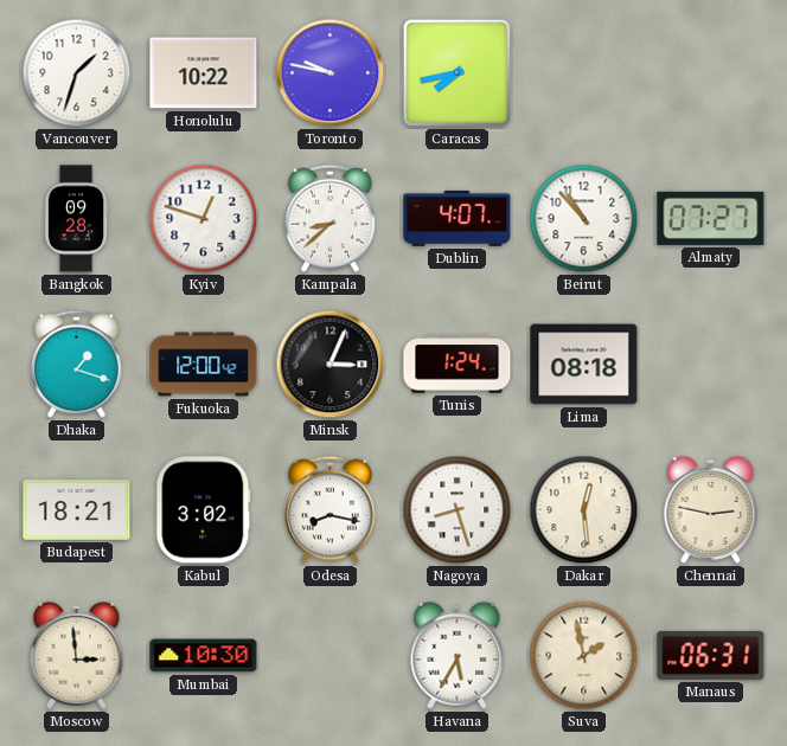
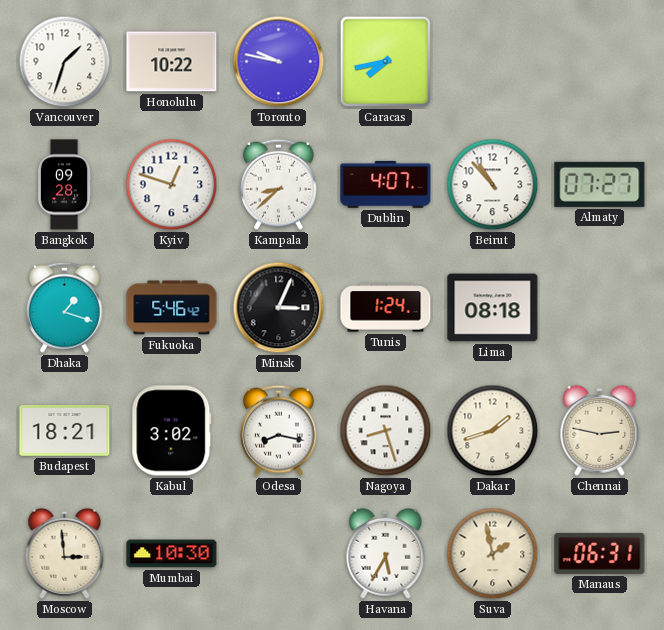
Fukuoka: 12:00 -> 5:46 (172, 308)
Dakar: 12:29 -> 1:42 (493, 431)
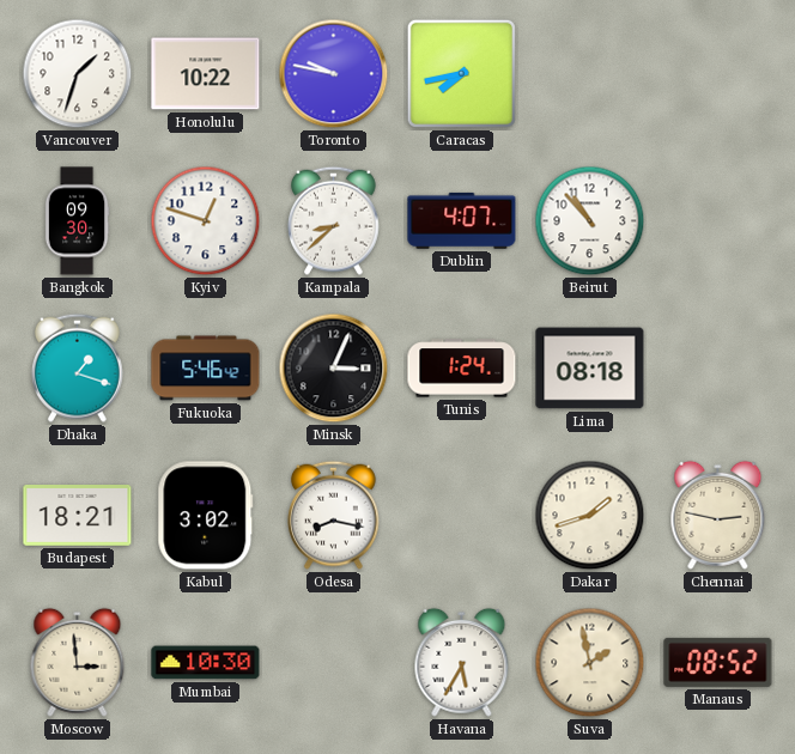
Bangkok: 09:28 -> 09:30 (77, 221)
Almaty: 07:27 -> none (600, 184)
Nagoya: 8:27 -> none (386, 431)
Manaus: 06:31 -> 08:52 (718, 662)
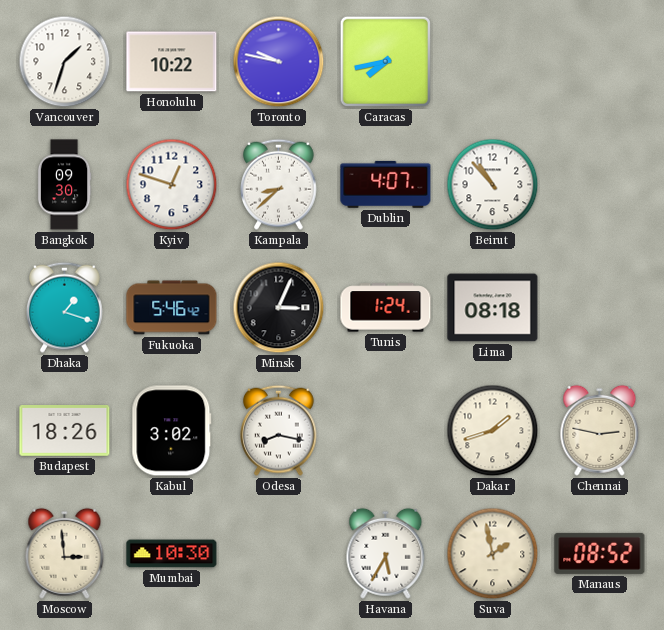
Budapest: 18:21 -> 18:26 (65, 431)
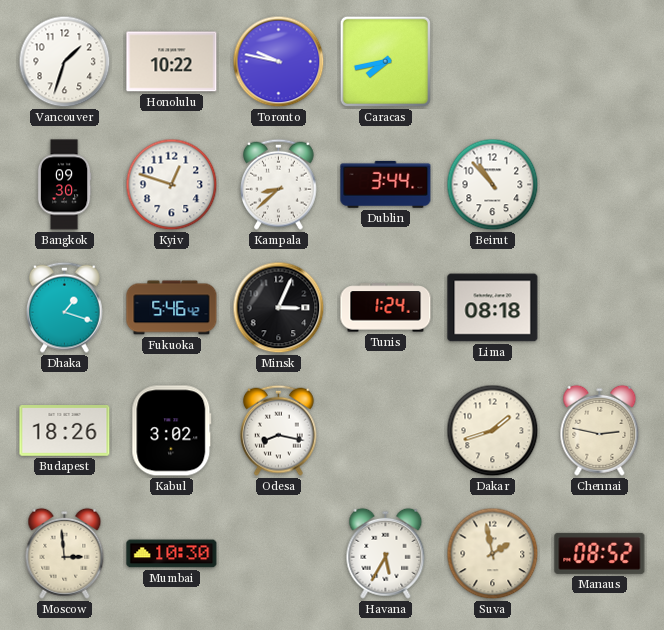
Dublin: 4:07 -> 3:44 (386, 184)
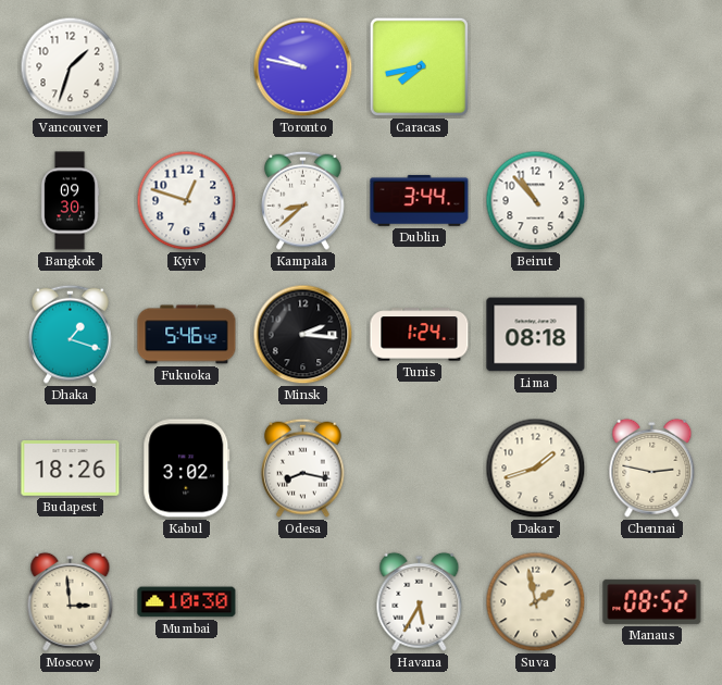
Honolulu: 10:22 -> none (172, 62)
Minsk: 3:04 -> 2:16 (303, 335)
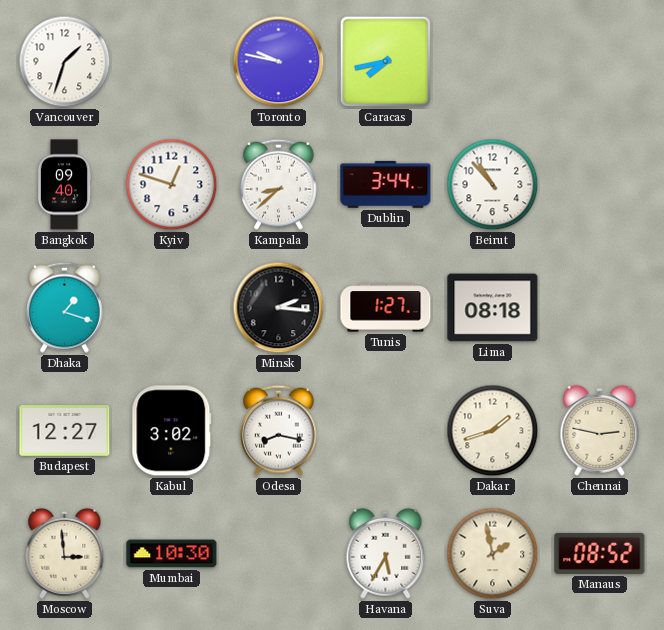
Bangkok: 09:30 -> 09:40 (64, 185)
Fukuoka: 5:46 -> none (187, 335)
Tunis: 1:24 -> 1:27 (386, 308)
Budapest: 18:26 -> 12:27 (65, 431)
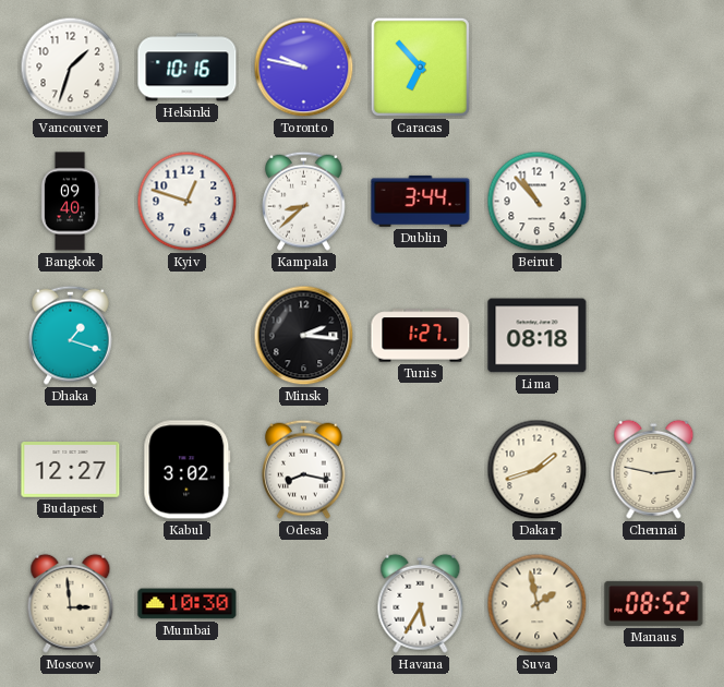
Helsinki: none -> 10:16 (188, 68)
Caracas: 7:43 -> 6:53 (420, 67)
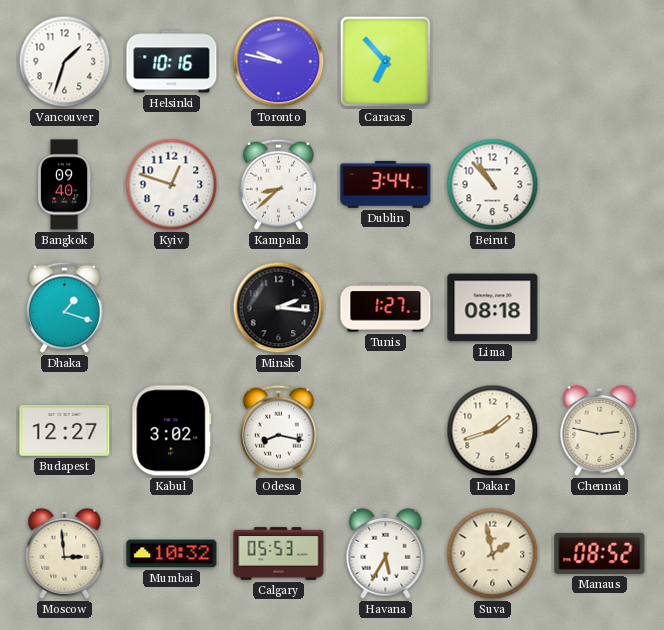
Mumbai: 10:30 -> 10:32 (172, 554)
Calgary: none -> 05:53 (279, 554)
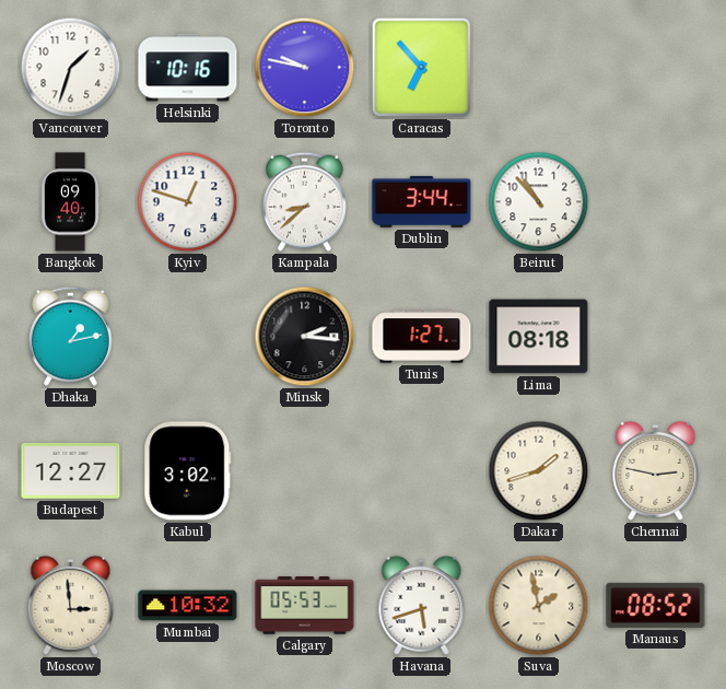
Dhaka: 1:18 -> 1:13 (71, 336)
Odesa: 8:17 -> none (279, 430)
Havana: 5:35 -> 5:42 (422, 605)
